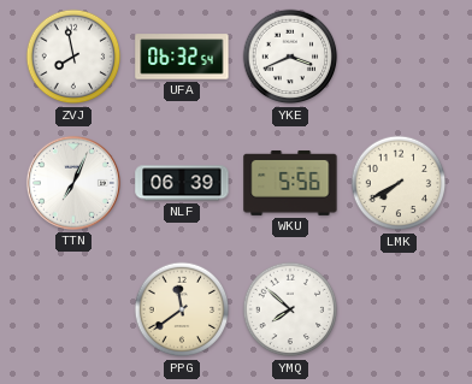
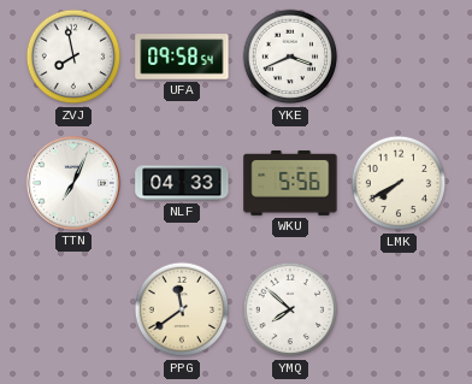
UFA: 06:32 -> 09:58 (182, 57)
NLF: 06:39 -> 04:33 (182, 183)
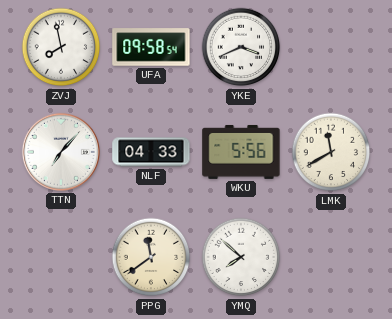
TTN: 7:04 -> 7:07 (61, 152)
LMK: 7:40 -> 11:40 (331, 152)
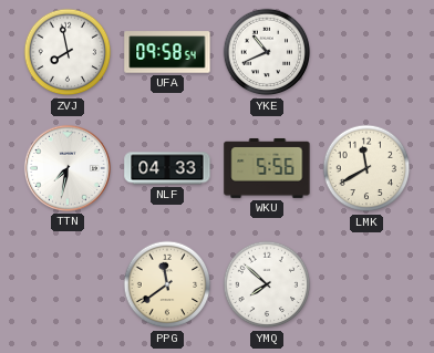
YKE: 3:41 -> 10:41 (267, 52)
TTN: 7:07 -> 7:32 (68, 168)
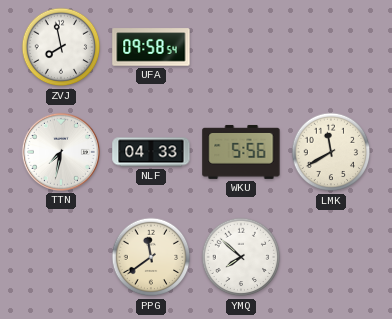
YKE: 10:41 -> none (267, 52)
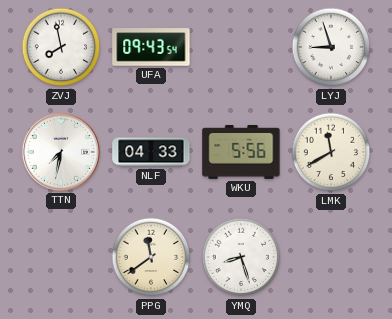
UFA: 09:58 -> 09:43 (151, 47)
LYJ: none -> 8:57 (331, 47)
YMQ: 7:52 -> 8:27 (241, 257)
